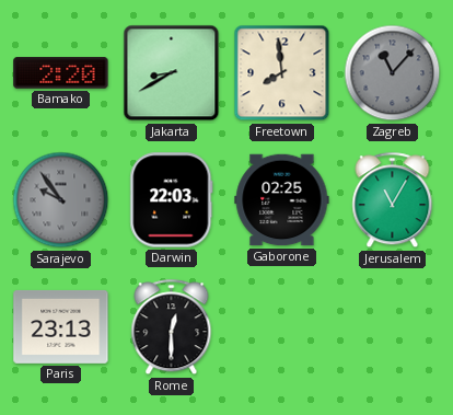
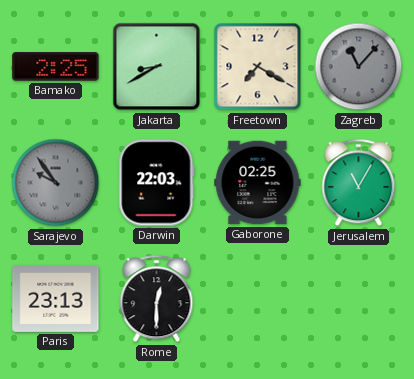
Bamako: 2:20 -> 2:25 (56, 67)
Freetown: 7:59 -> 7:20 (258, 67)
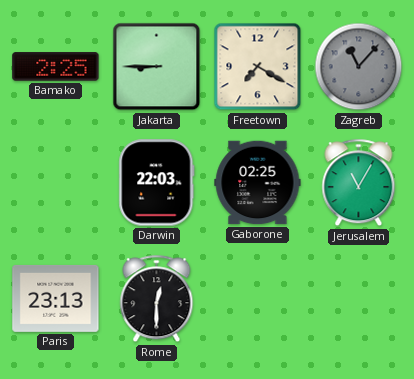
Jakarta: 8:40 -> 8:45 (157, 67)
Sarajevo: 9:54 -> none (56, 183)
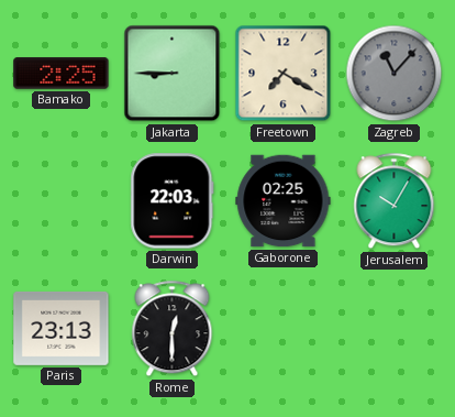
Jerusalem: 11:05 -> 10:05 (395, 201)
